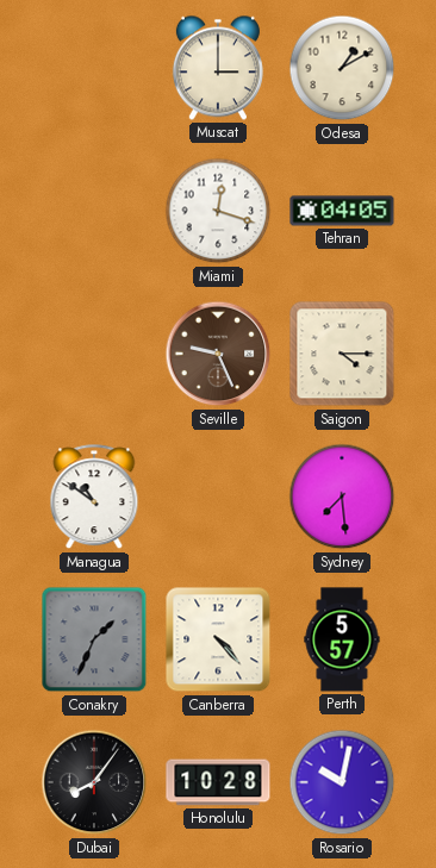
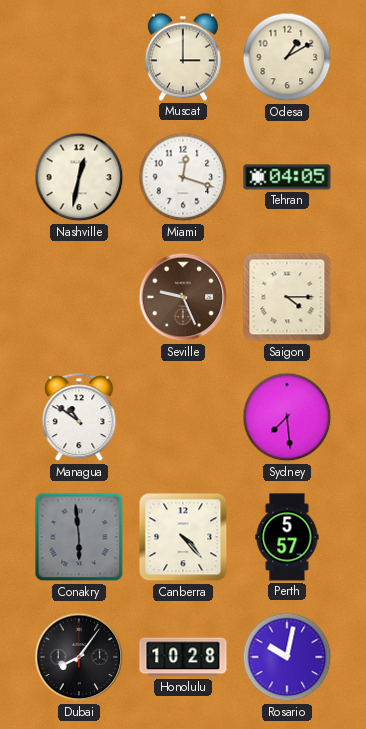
Nashville: none -> 12:32 (79, 177)
Conakry: 1:34 -> 5:59 (79, 537)
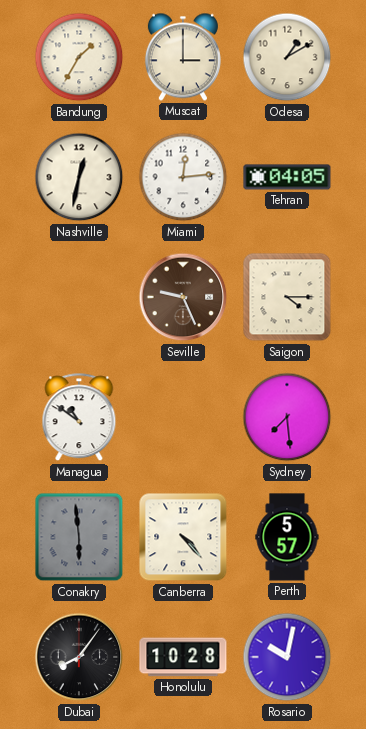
Bandung: none -> 1:35 (79, 57)
Miami: 12:18 -> 12:14 (183, 177)
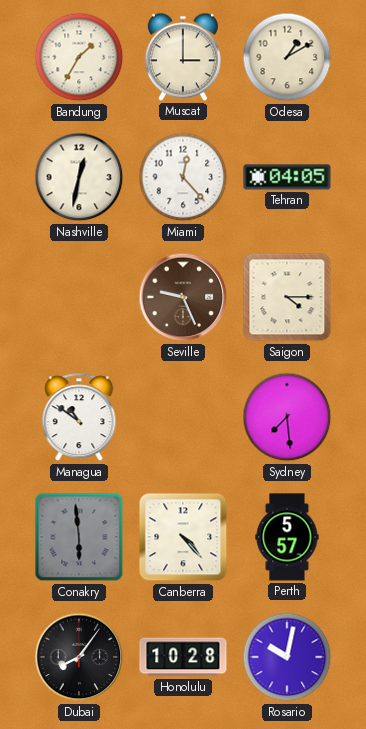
Miami: 12:14 -> 12:23 (183, 177)
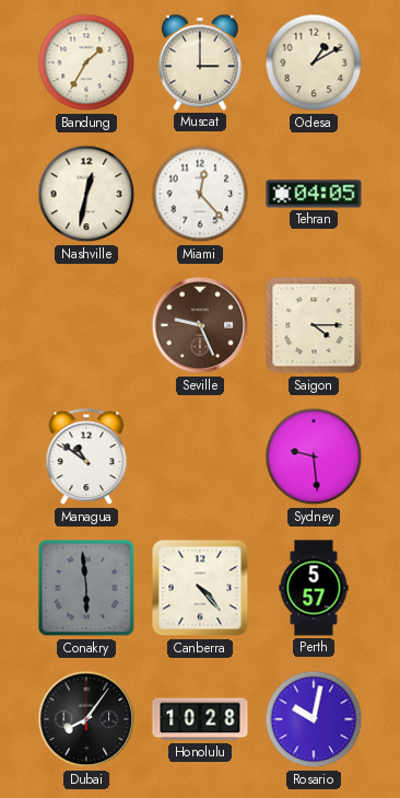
Sydney: 7:29 -> 9:29 (314, 456)
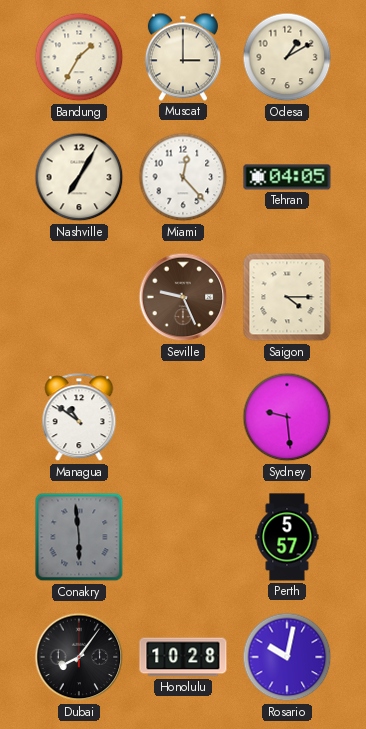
Nashville: 12:32 -> 7:05 (79, 177)
Canberra: 4:23 -> none (200, 588)
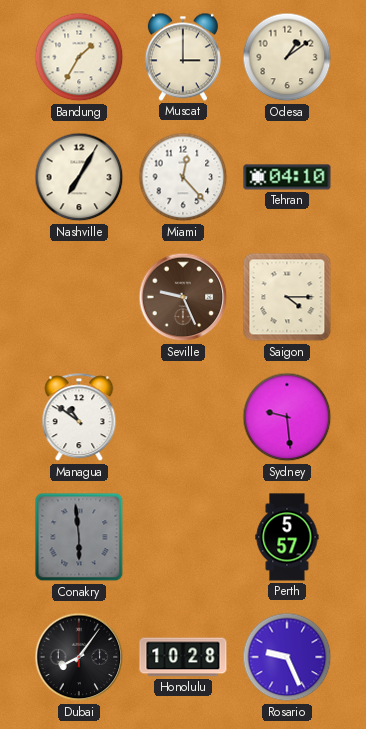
Odesa: 1:10 -> 1:09 (287, 57)
Tehran: 04:05 -> 04:10 (287, 177)
Rosario: 10:02 -> 9:26 (287, 657)
